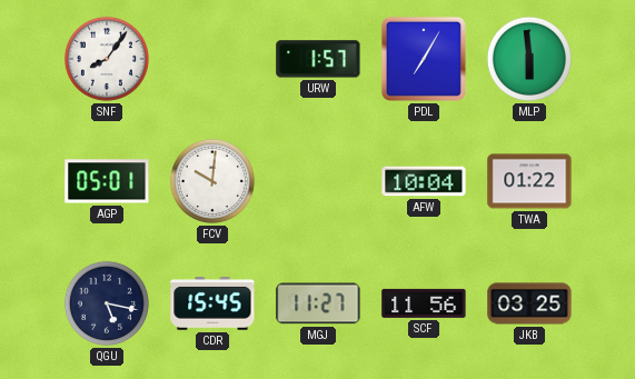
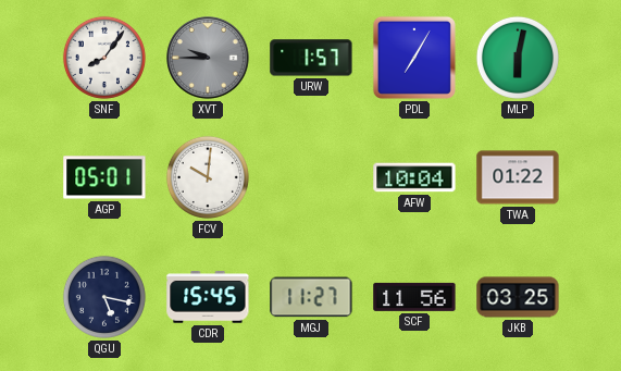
XVT: none -> 9:45 (208, 58)
MLP: 5:59 -> 6:02 (518, 58)
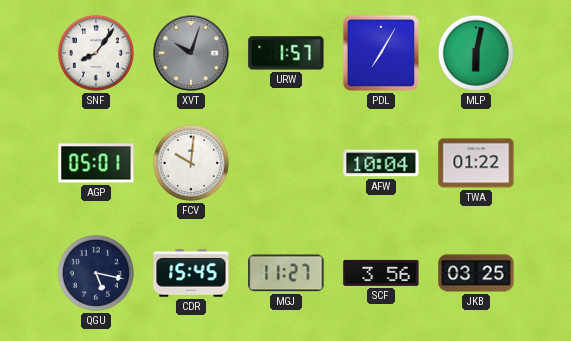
XVT: 9:45 -> 10:03 (191, 53)
SCF: 11:56 -> 3:56 (381, 273)
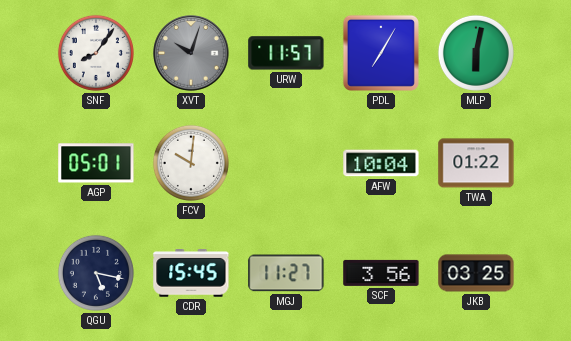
URW: 1:57 -> 11:57 (286, 53)
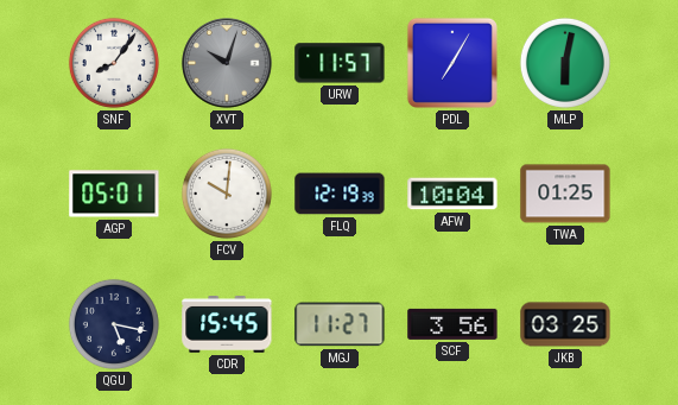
FLQ: none -> 12:19 (340, 194)
TWA: 01:22 -> 01:25 (565, 194)
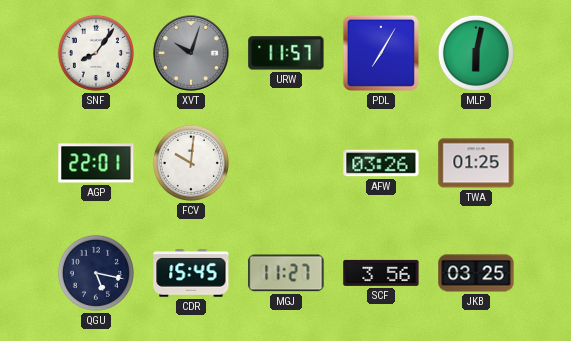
AGP: 05:01 -> 22:01 (96, 163)
FLQ: 12:19 -> none (340, 194)
AFW: 10:04 -> 03:26 (381, 163)
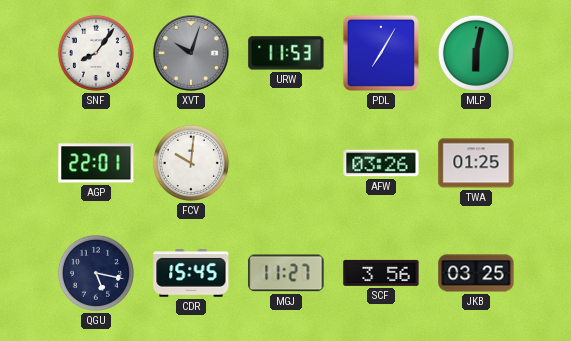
URW: 11:57 -> 11:53 (286, 53)
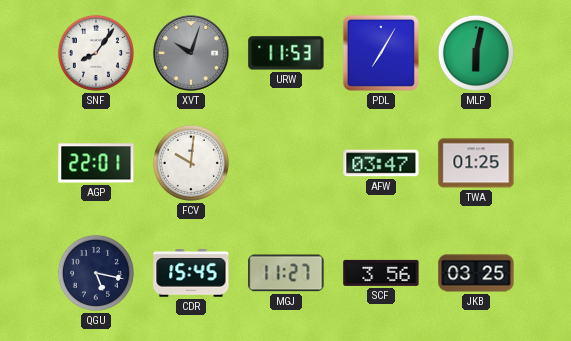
AFW: 03:26 -> 03:47 (381, 163)
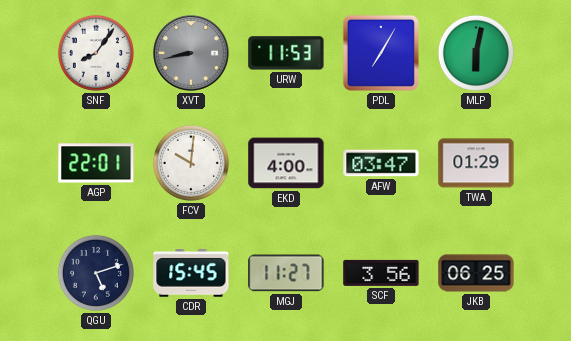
XVT: 10:03 -> 8:43 (191, 53)
EKD: none -> 4:00 (286, 163)
TWA: 01:25 -> 01:29 (476, 163)
QGU: 5:17 -> 5:12 (96, 273)
JKB: 03:25 -> 06:25 (476, 273)
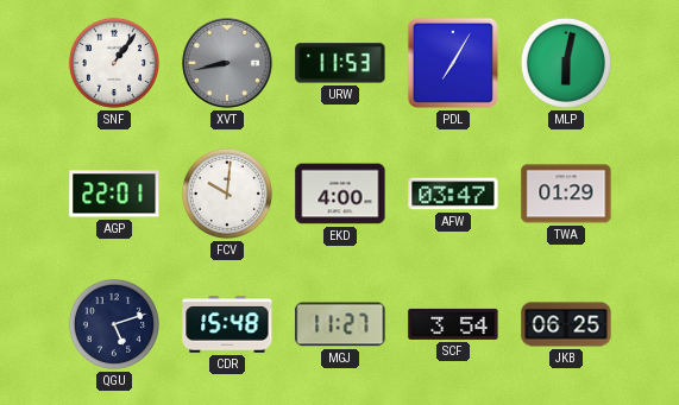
SNF: 8:06 -> 1:06 (114, 63)
CDR: 15:45 -> 15:48 (227, 325)
SCF: 3:56 -> 3:54 (453, 324)
